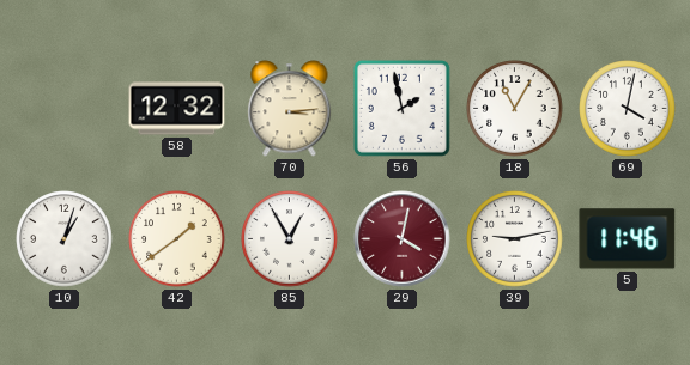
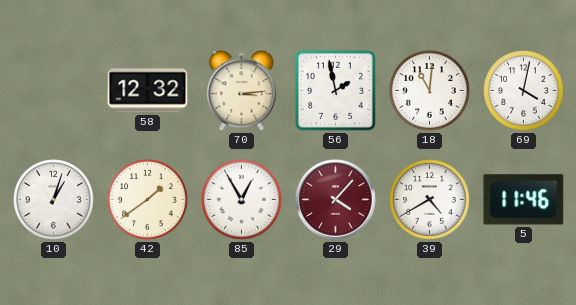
18: 11:05 -> 11:01 (430, 91)
29: 4:02 -> 4:07 (336, 200)
39: 9:13 -> 4:40 (430, 200)
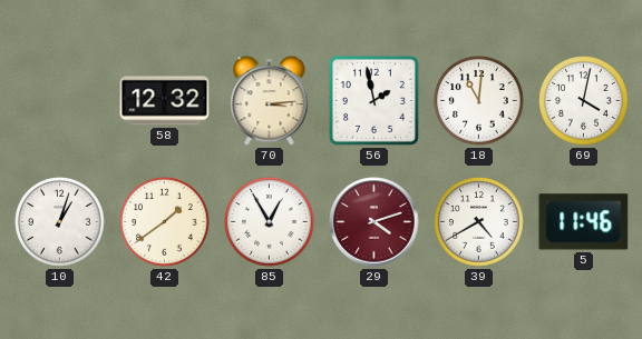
29: 4:07 -> 4:12 (374, 222)
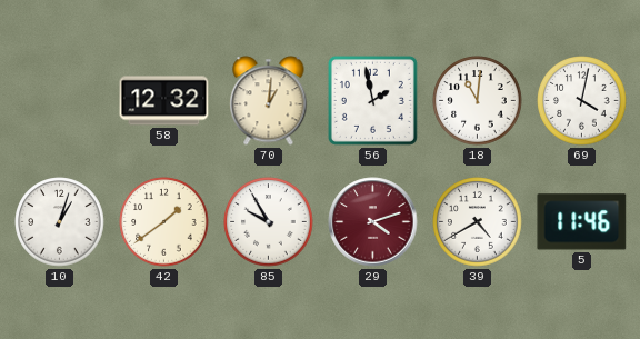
70: 3:14 -> 1:01 (269, 101)
85: 12:55 -> 9:55 (269, 222)
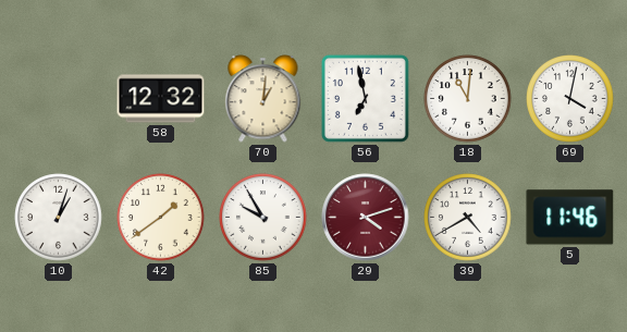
56: 1:58 -> 6:58 (365, 98)
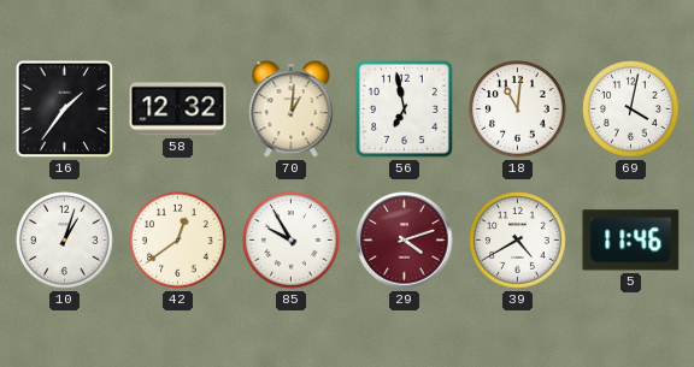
16: none -> 1:36 (65, 109)
42: 1:39 -> 12:39 (178, 241)
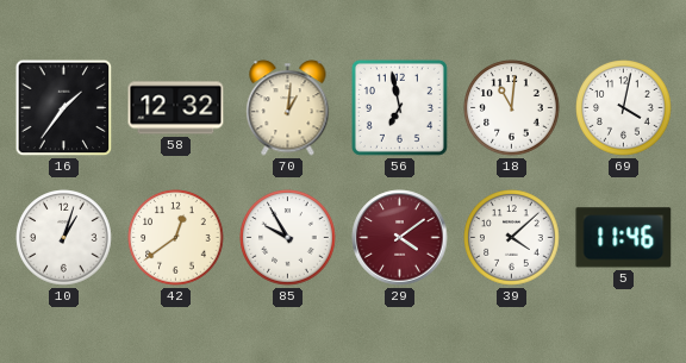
29: 4:12 -> 4:09 (400, 238)
39: 4:40 -> 4:08 (512, 238)
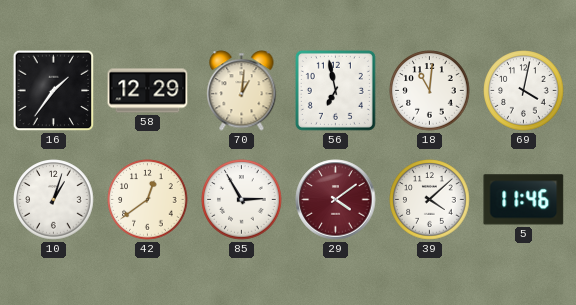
58: 12:32 -> 12:29 (148, 91)
85: 9:55 -> 2:55 (242, 200)
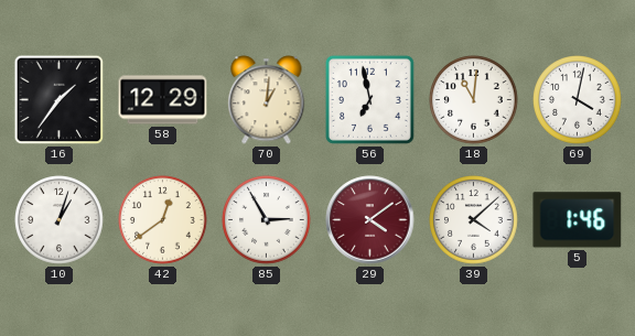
5: 11:46 -> 1:46 (578, 220)
